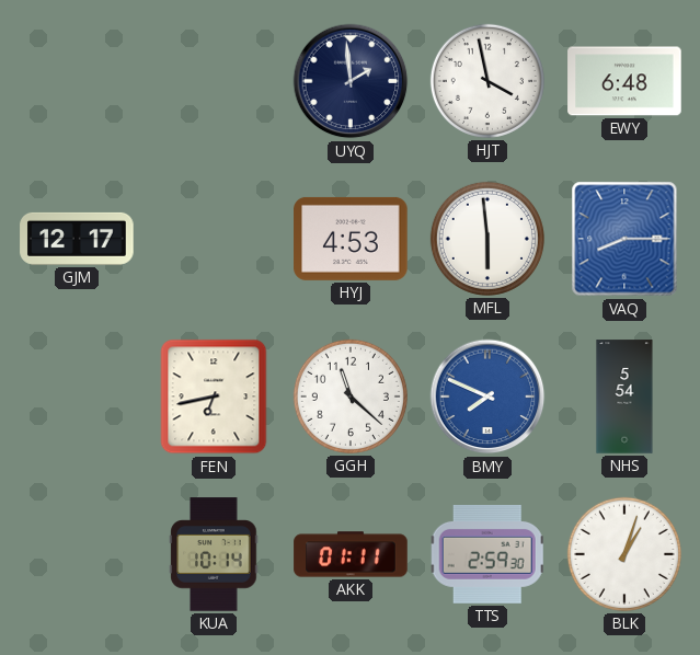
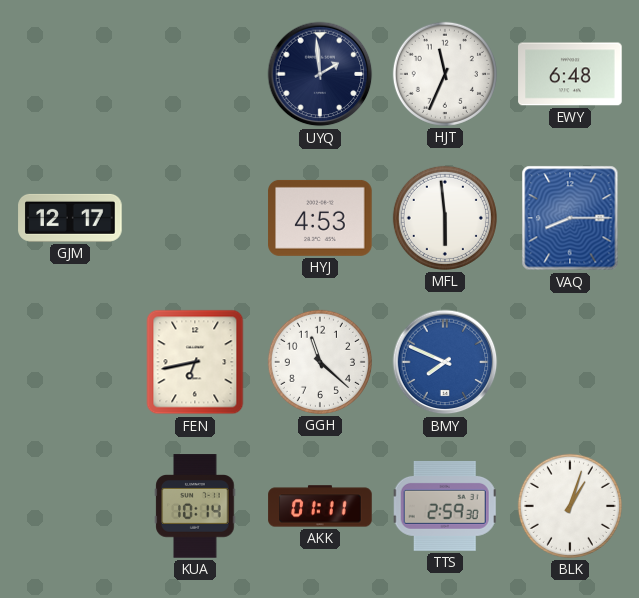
HJT: 3:58 -> 11:34 (445, 74)
NHS: 5:54 -> none (624, 397)
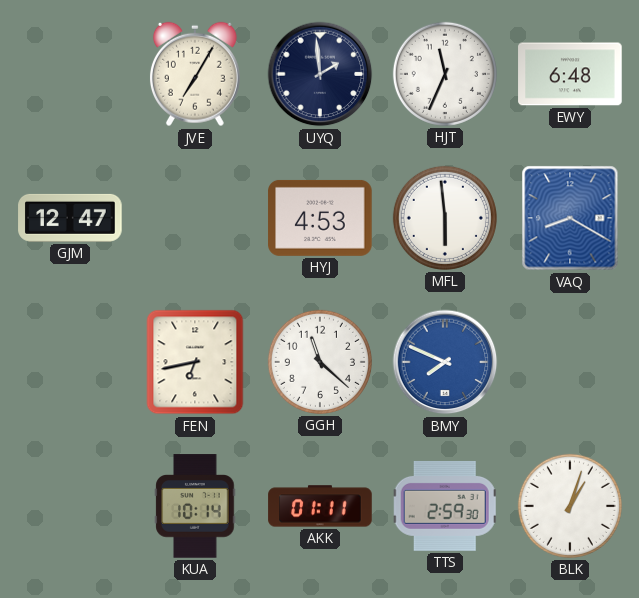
JVE: none -> 7:05 (195, 74)
GJM: 12:17 -> 12:47 (70, 218)
VAQ: 8:15 -> 8:20 (570, 218)
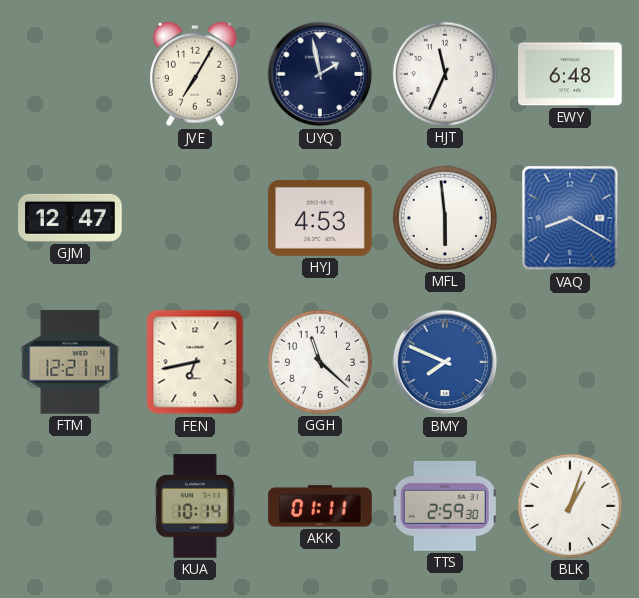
UYQ: 1:59 -> 1:58 (320, 74)
FTM: none -> 12:21 (70, 362)
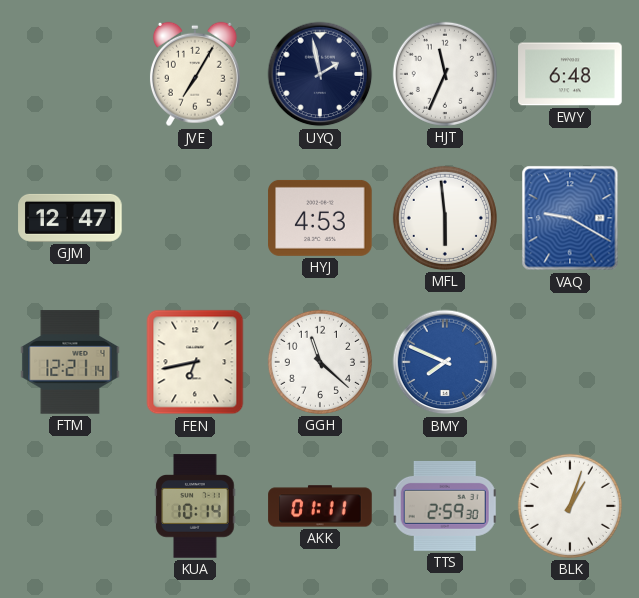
VAQ: 8:20 -> 9:20 (570, 218)
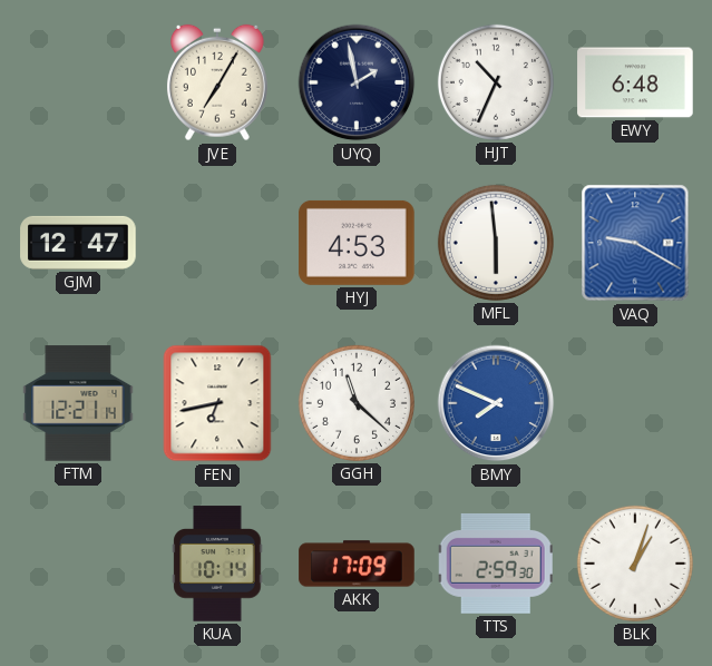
HJT: 11:34 -> 10:34 (496, 82)
AKK: 01:11 -> 17:09 (357, 564)
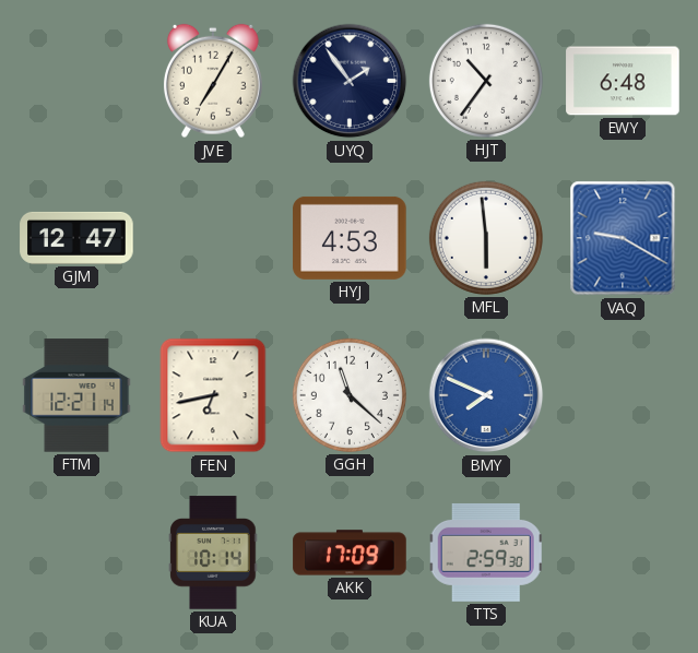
UYQ: 1:58 -> 1:54 (350, 81)
HJT: 10:34 -> 10:36 (486, 81)
BLK: 1:03 -> none (635, 564)
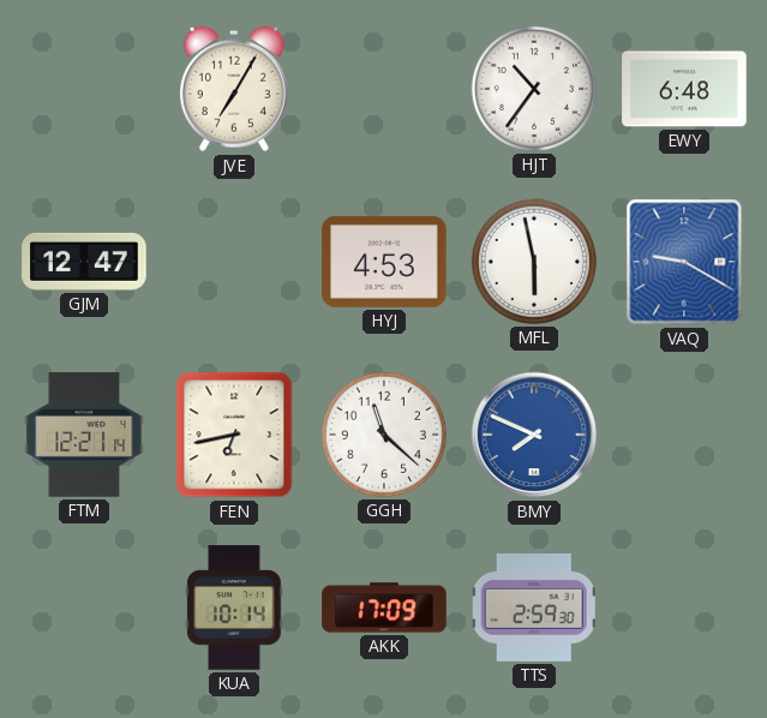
UYQ: 1:54 -> none (350, 81)
MFL: 5:59 -> 5:58 (534, 262)
